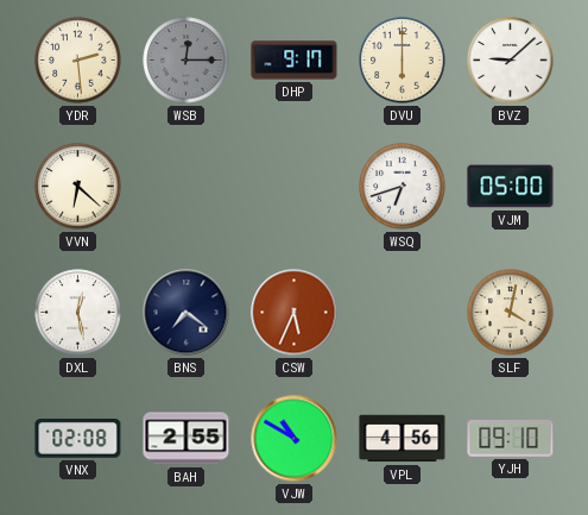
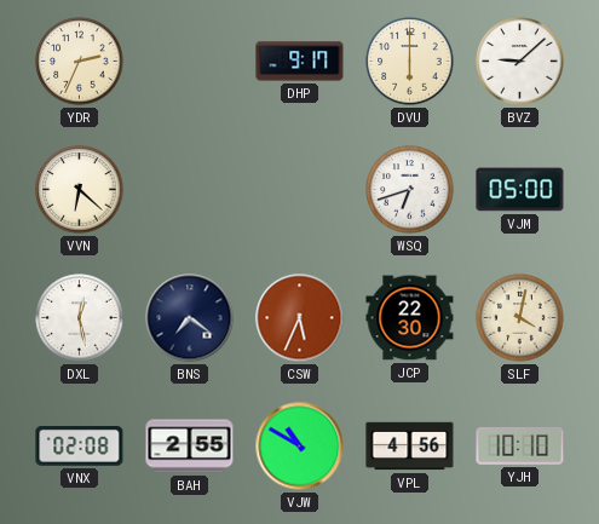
YDR: 2:29 -> 2:34 (80, 62)
WSB: 12:15 -> none (186, 61)
JCP: none -> 22:30 (410, 318)
YJH: 09:10 -> 10:10 (520, 445)
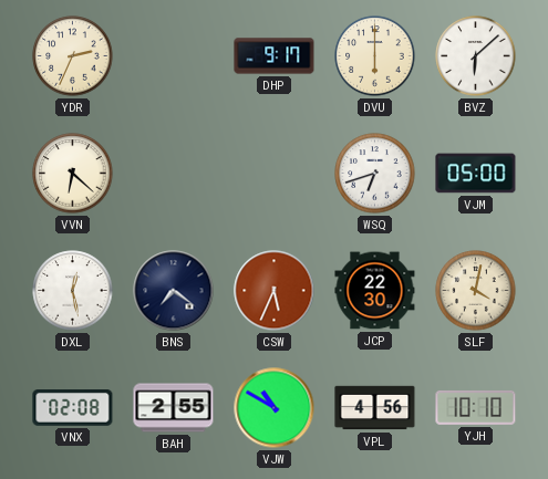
BVZ: 9:08 -> 6:08 (476, 56)
